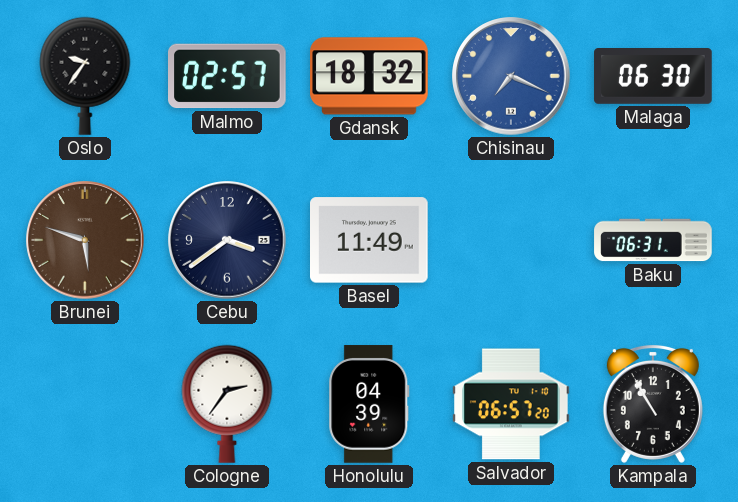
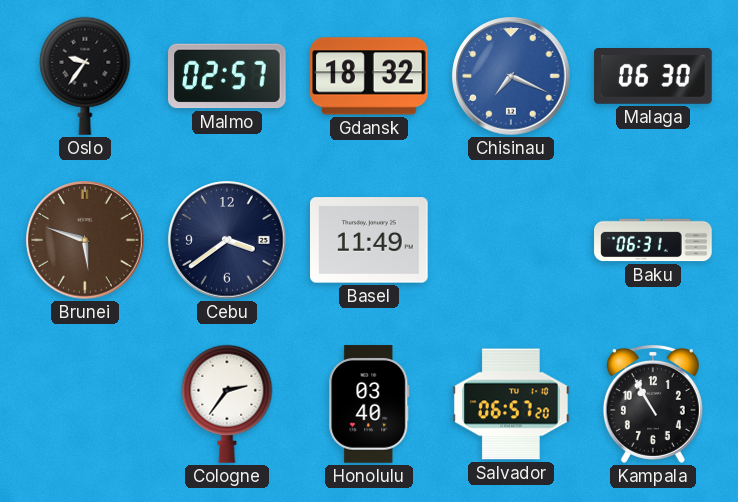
Honolulu: 04:39 -> 03:40 (369, 404)
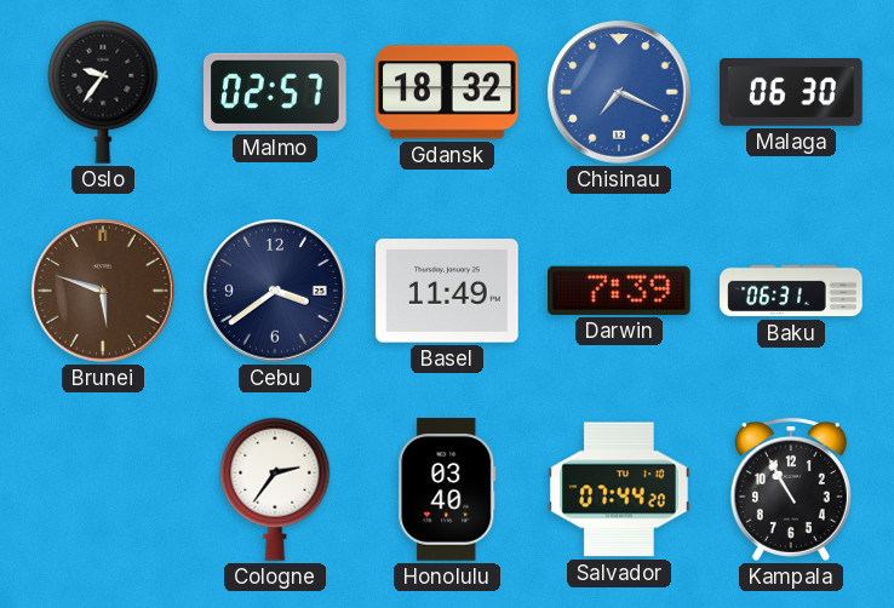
Darwin: none -> 7:39 (620, 291)
Salvador: 06:57 -> 07:44 (619, 489)
